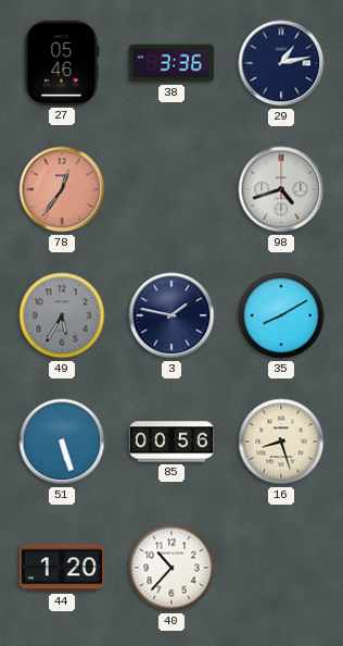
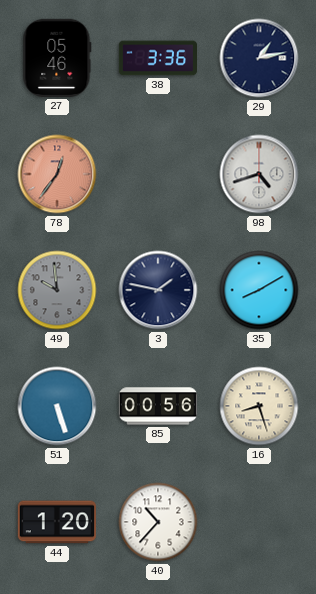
49: 5:35 -> 9:59 (57, 290)
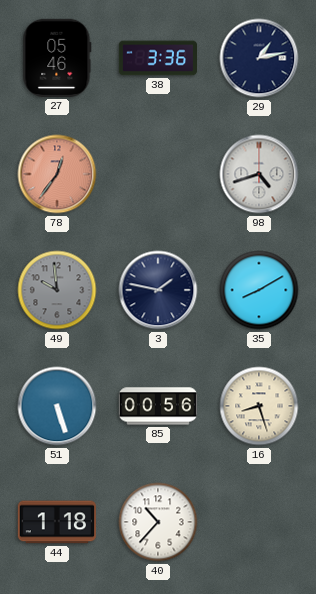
44: 1:20 -> 1:18 (56, 522)
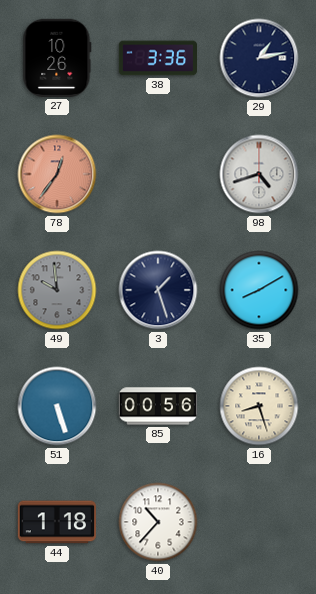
27: 05:46 -> 10:26 (57, 58)
3: 1:47 -> 1:27 (158, 290)
